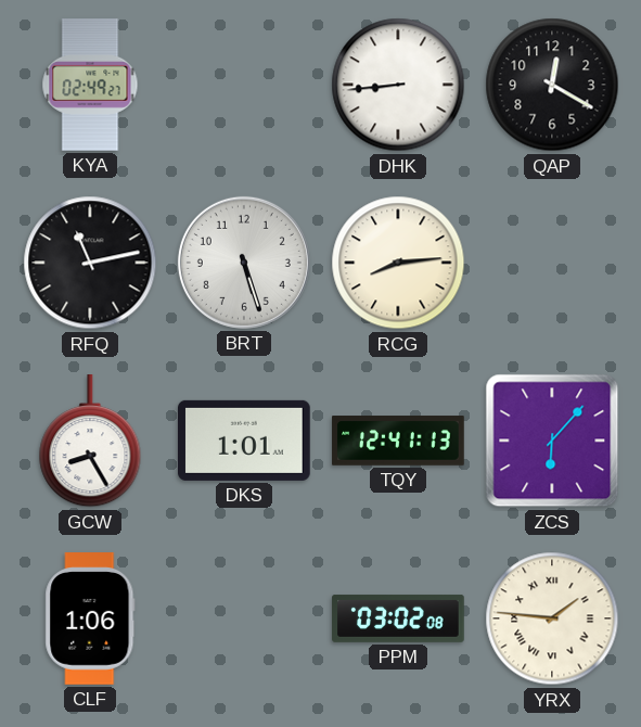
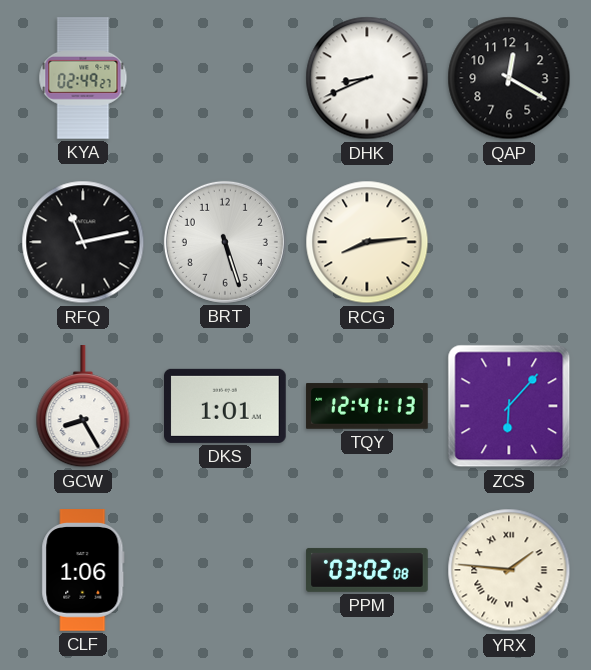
DHK: 8:44 -> 8:41 (367, 78)
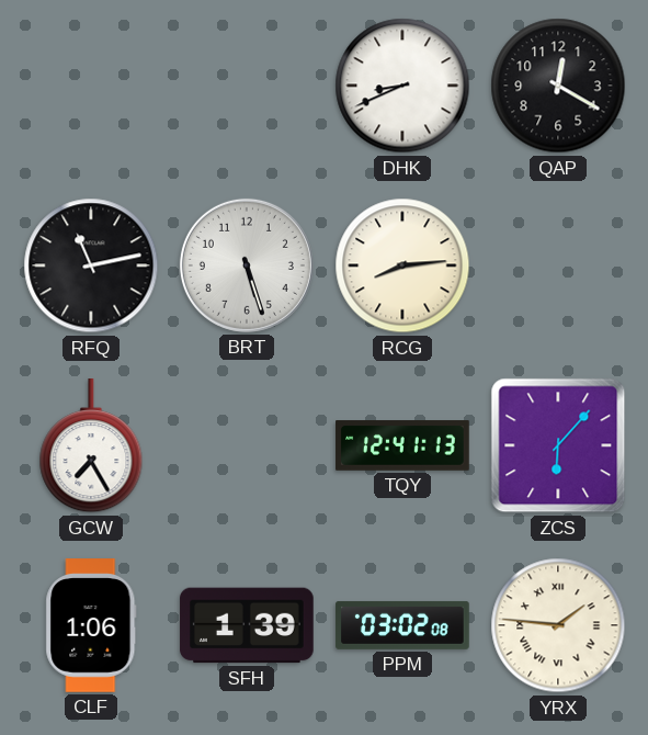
KYA: 02:49 -> none (83, 78)
GCW: 8:25 -> 7:25 (91, 446)
DKS: 1:01 -> none (226, 406)
SFH: none -> 1:39 (247, 625)
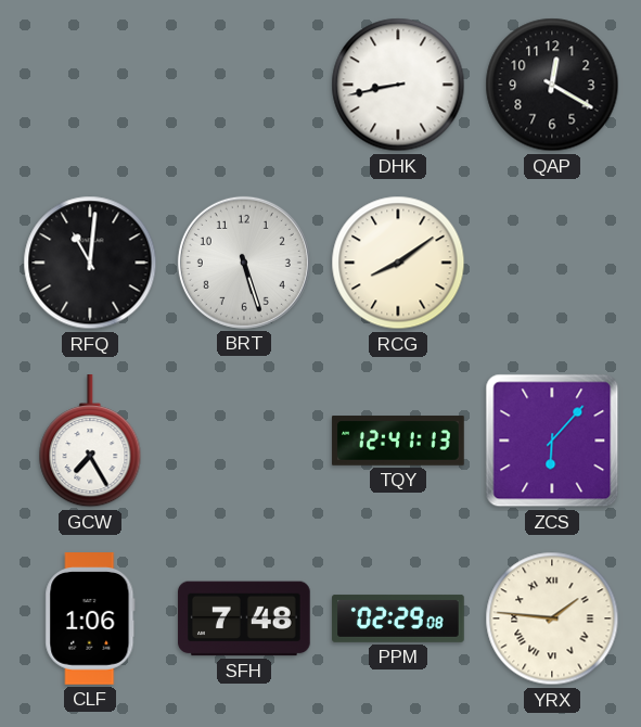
DHK: 8:41 -> 8:43 (398, 85)
RFQ: 11:13 -> 11:01 (90, 263)
RCG: 8:14 -> 8:09 (398, 263)
SFH: 1:39 -> 7:48 (244, 618)
PPM: 03:02 -> 02:29 (398, 618)
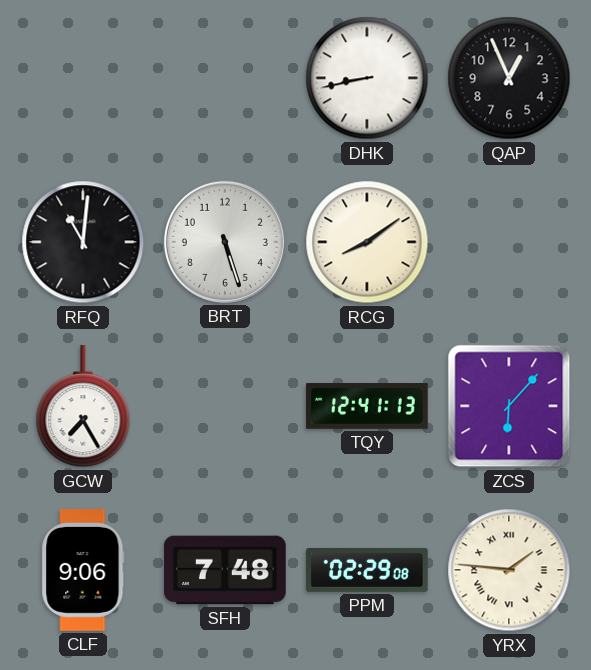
QAP: 12:20 -> 12:56 (509, 78)
CLF: 1:06 -> 9:06 (83, 570)
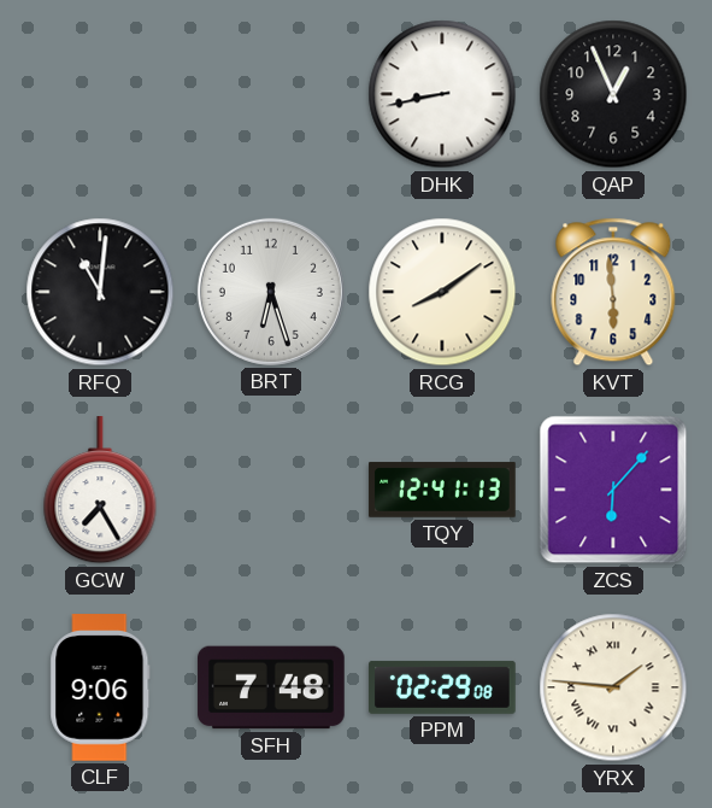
BRT: 5:27 -> 6:27 (271, 292)
KVT: none -> 5:59 (613, 292)
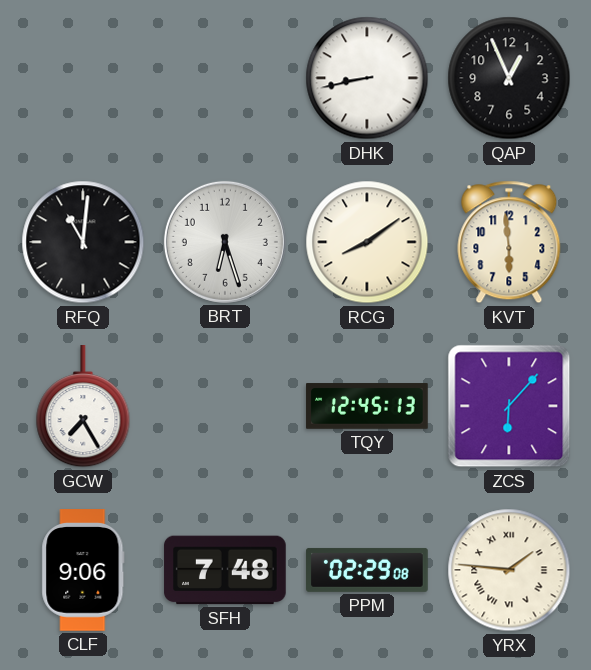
TQY: 12:41 -> 12:45 (367, 406)
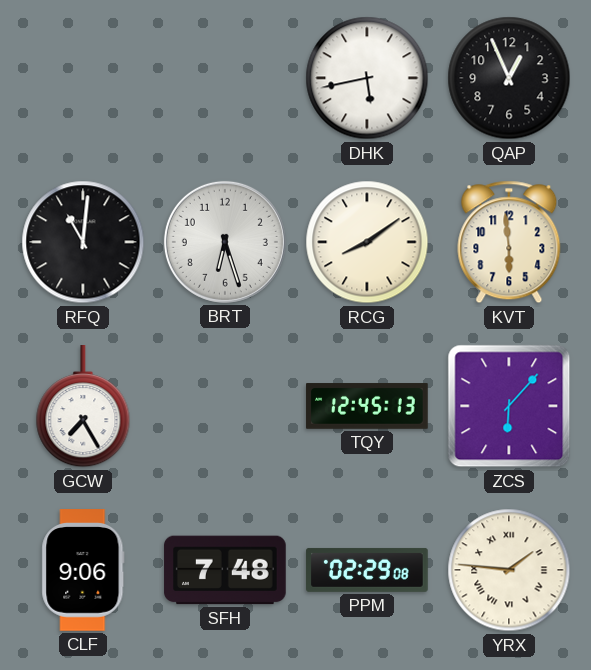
DHK: 8:43 -> 5:43 (367, 78)
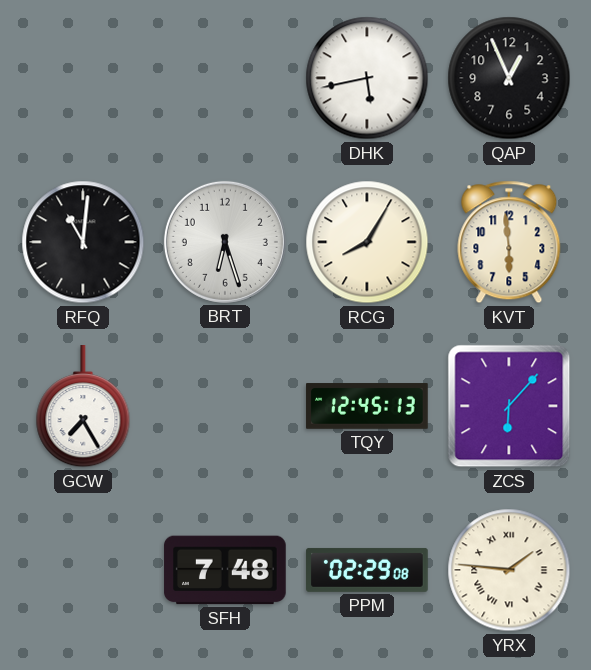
RCG: 8:09 -> 8:05 (367, 242)
CLF: 9:06 -> none (83, 570)
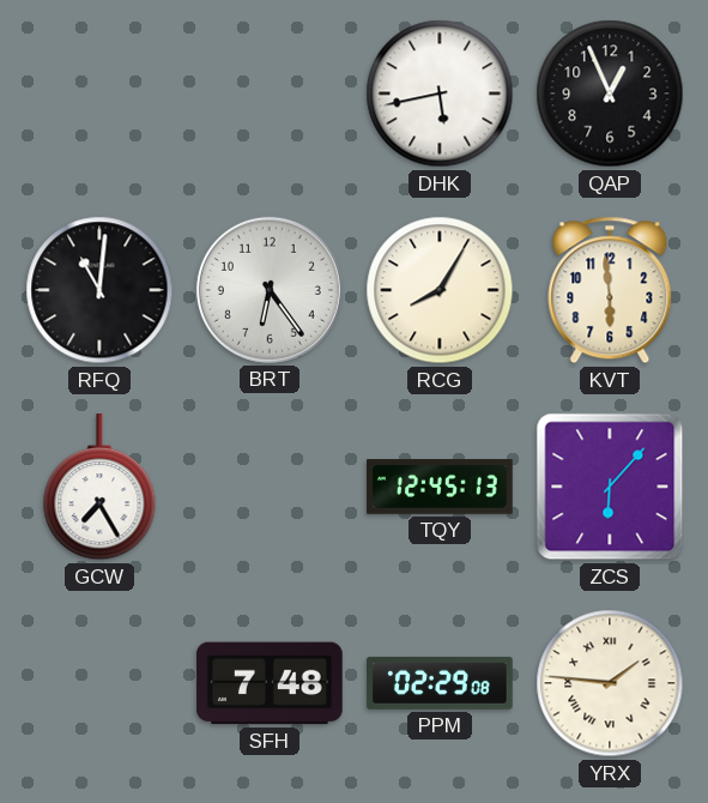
BRT: 6:27 -> 6:24 (270, 290)
